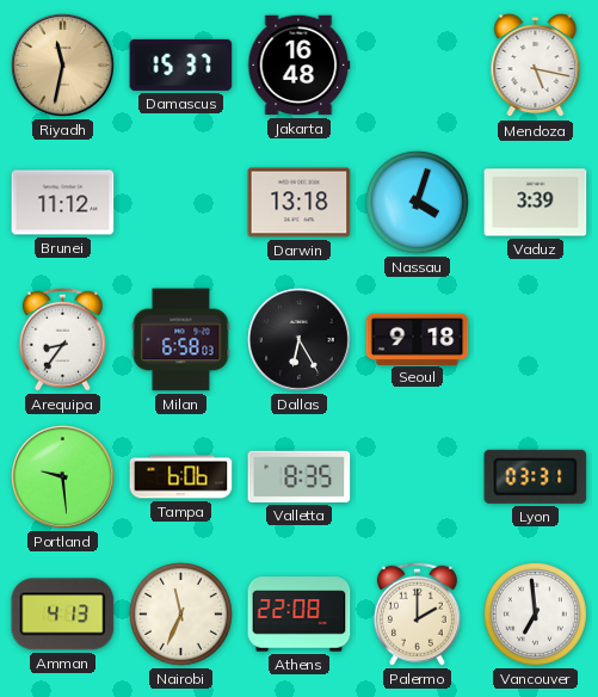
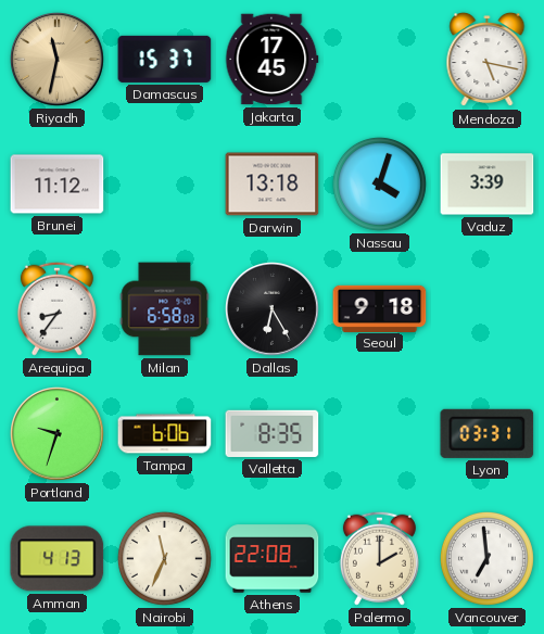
Jakarta: 16:48 -> 17:45 (273, 60)
Portland: 9:29 -> 9:33 (58, 434)
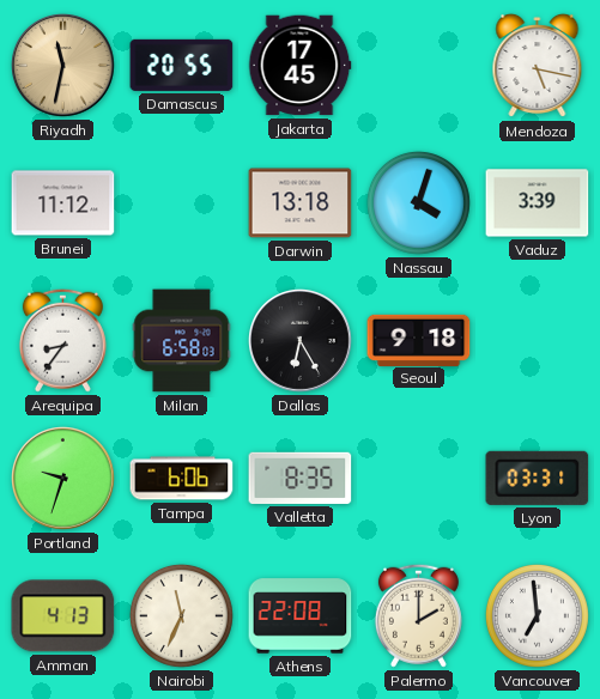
Damascus: 15:37 -> 20:55 (182, 65)
